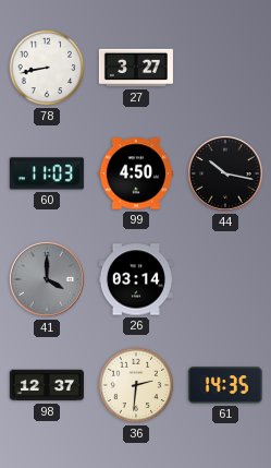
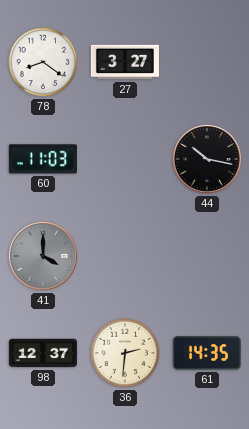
78: 8:43 -> 8:21 (43, 62)
99: 4:50 -> none (136, 173)
26: 03:14 -> none (136, 279)
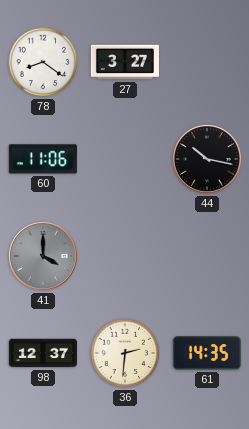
60: 11:03 -> 11:06 (43, 159)
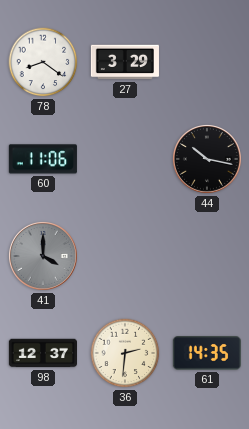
27: 3:27 -> 3:29 (125, 62)
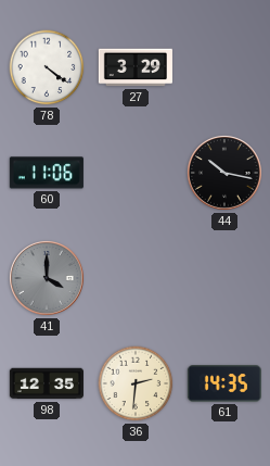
78: 8:21 -> 4:21 (47, 67)
98: 12:37 -> 12:35 (46, 383)
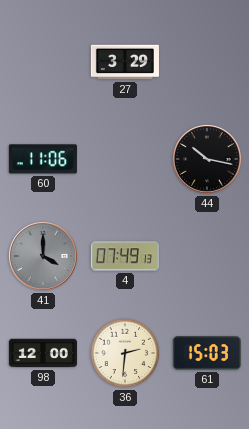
78: 4:21 -> none (47, 67)
4: none -> 07:49 (125, 256)
98: 12:35 -> 12:00 (42, 353)
61: 14:35 -> 15:03 (207, 353)
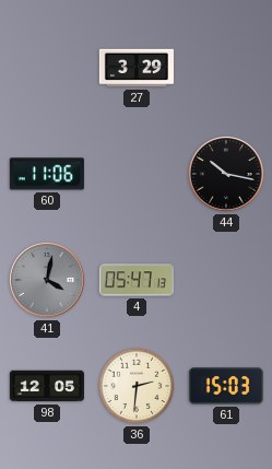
41: 4:00 -> 4:02 (47, 280)
4: 07:49 -> 05:47 (137, 280)
98: 12:00 -> 12:05 (46, 386)
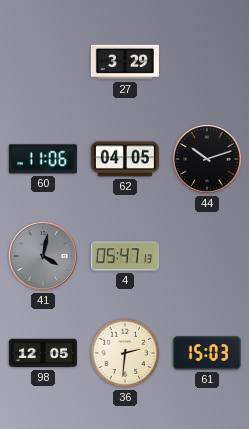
62: none -> 04:05 (125, 159)
44: 10:17 -> 10:12 (207, 159)
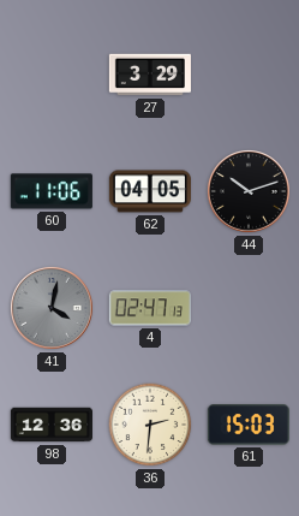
4: 05:47 -> 02:47 (150, 308)
98: 12:05 -> 12:36 (50, 425)
